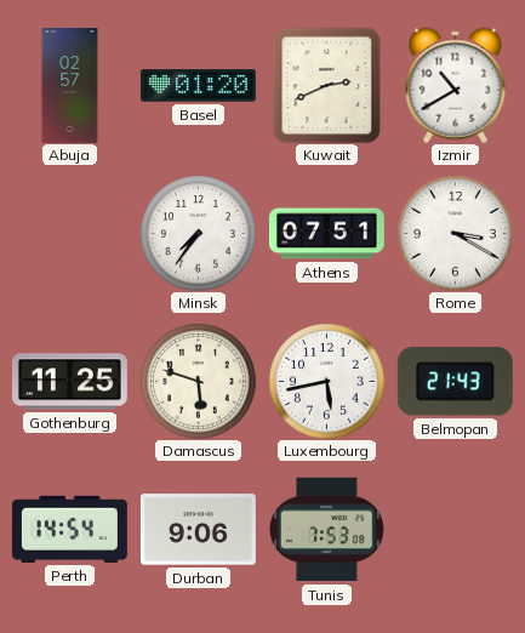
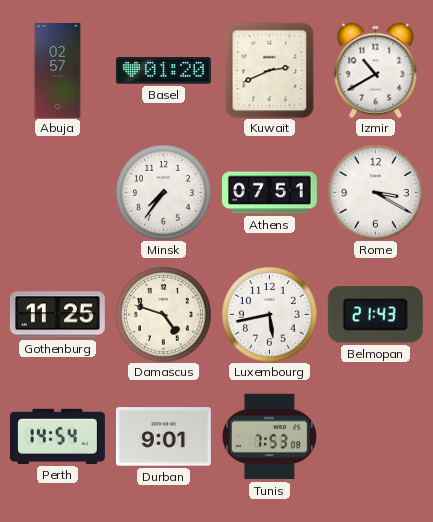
Damascus: 5:48 -> 4:48 (164, 315)
Durban: 9:06 -> 9:01 (163, 437)
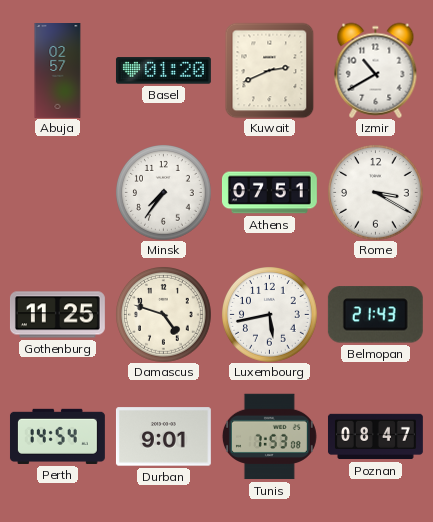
Poznan: none -> 08:47 (376, 437)
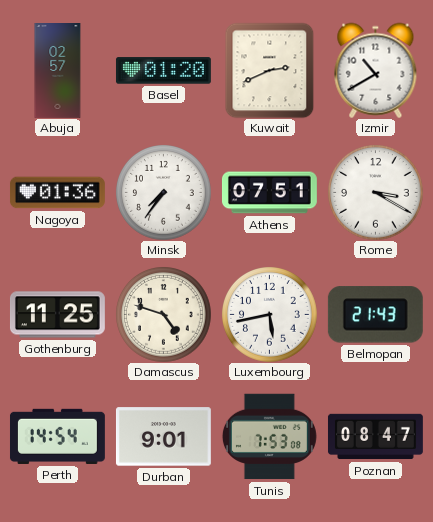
Nagoya: none -> 01:36 (57, 193)
